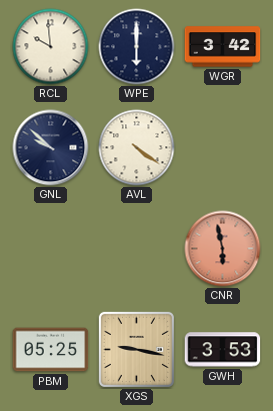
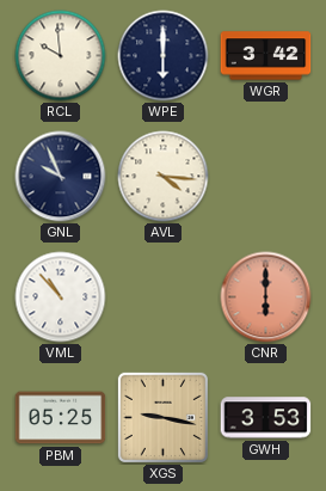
GNL: 9:52 -> 9:56 (61, 177)
AVL: 4:21 -> 4:16 (164, 177)
VML: none -> 10:53 (61, 297)
CNR: 5:58 -> 6:00 (266, 297)
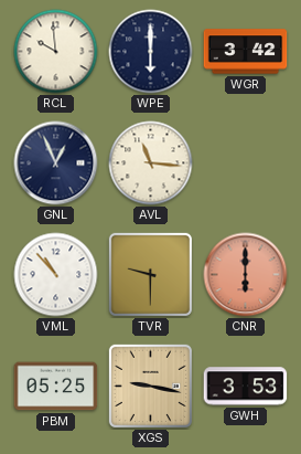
GNL: 9:56 -> 12:56 (56, 163)
AVL: 4:16 -> 11:16 (151, 163)
TVR: none -> 9:30 (150, 274)
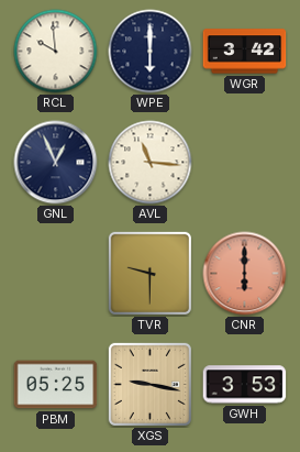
VML: 10:53 -> none (56, 275)
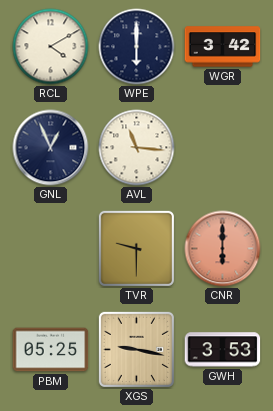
RCL: 9:59 -> 4:10 (51, 47)
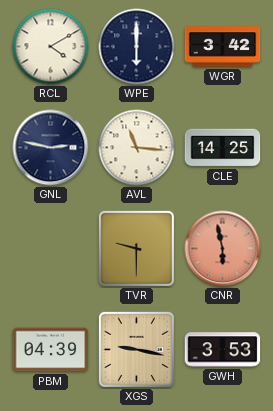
GNL: 12:56 -> 2:47 (51, 148)
CLE: none -> 14:25 (223, 148)
CNR: 6:00 -> 5:58 (223, 249)
PBM: 05:25 -> 04:39 (51, 350)
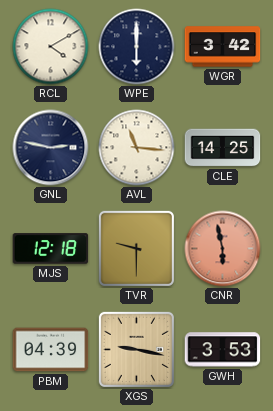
MJS: none -> 12:18 (51, 249)
